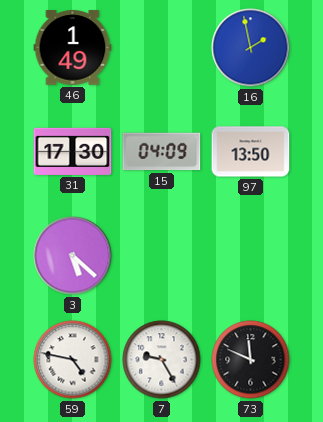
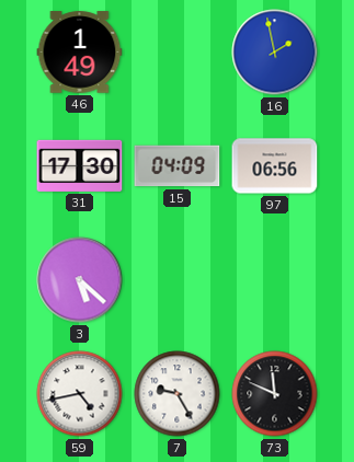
97: 13:50 -> 06:56 (275, 166)
59: 4:47 -> 4:43 (80, 394)
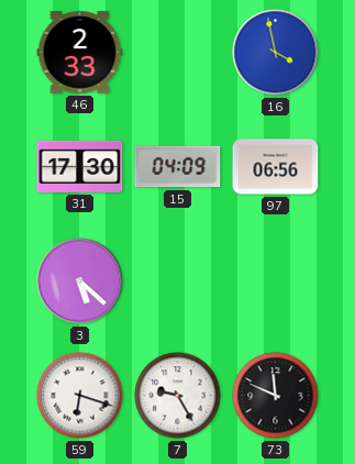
46: 1:49 -> 2:33 (80, 53)
16: 1:58 -> 3:58 (276, 53)
59: 4:43 -> 6:18 (80, 396)
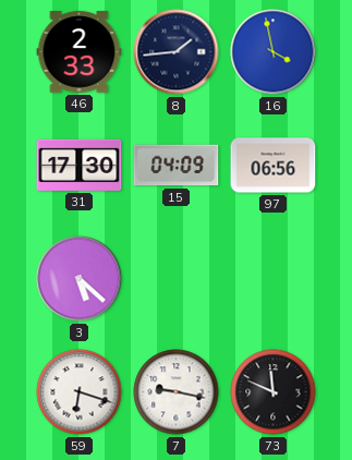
8: none -> 1:44 (177, 52)
7: 9:25 -> 9:17 (177, 392)
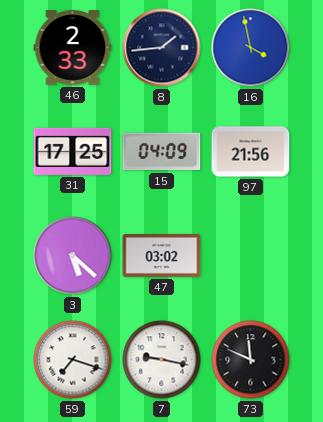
31: 17:30 -> 17:25 (73, 151)
97: 06:56 -> 21:56 (251, 152)
47: none -> 03:02 (162, 256)
59: 6:18 -> 7:18 (73, 360)
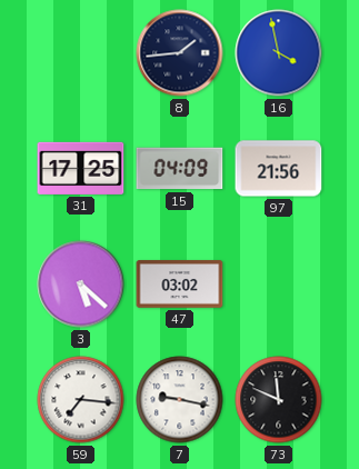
46: 2:33 -> none (73, 48)
59: 7:18 -> 7:16 (81, 400)
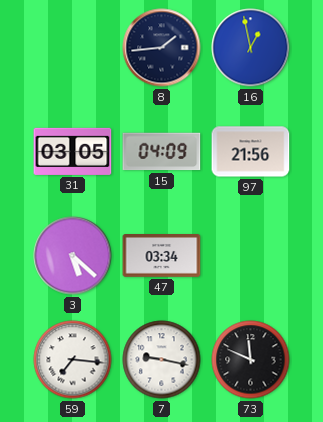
16: 3:58 -> 12:58 (251, 48)
31: 17:25 -> 03:05 (73, 151)
47: 03:02 -> 03:34 (162, 256)
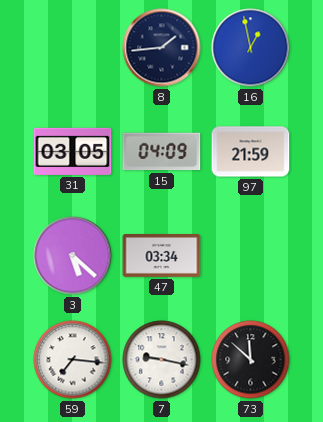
97: 21:56 -> 21:59 (251, 152)
73: 11:49 -> 11:52 (251, 360)
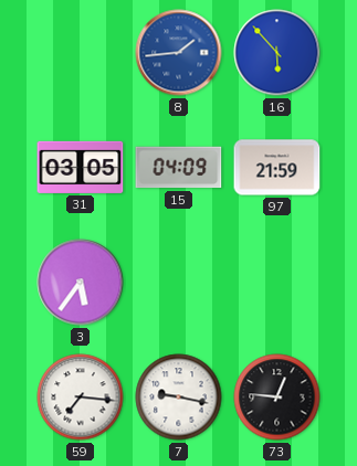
8 dial: navy -> blue (179, 53)
16: 12:58 -> 5:53 (277, 53)
3: 5:22 -> 5:36 (81, 283)
47: 03:34 -> none (162, 256)
73: 11:52 -> 12:46 (277, 398)
